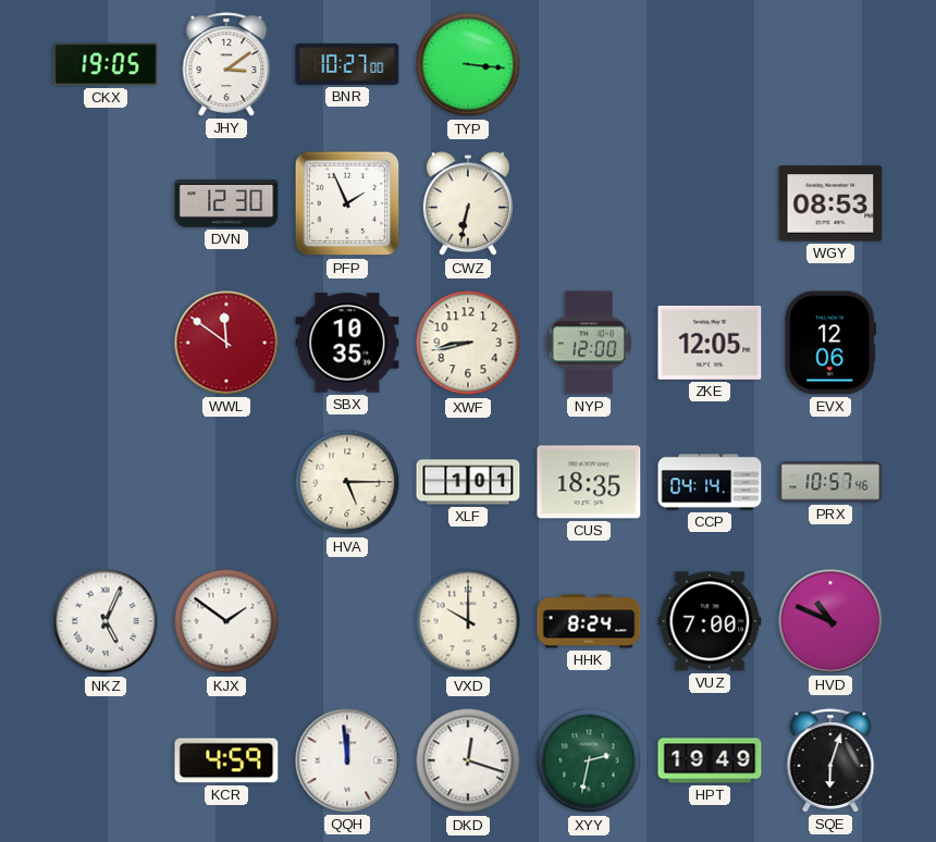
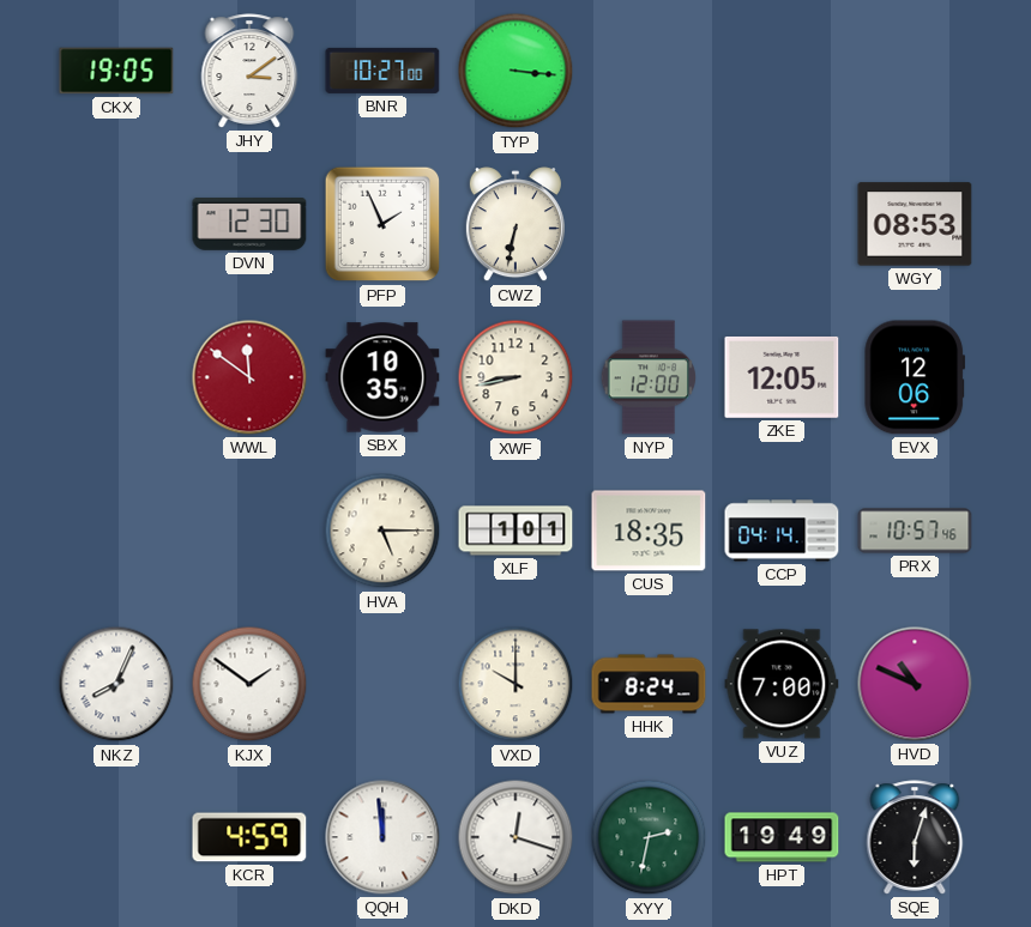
NKZ: 5:04 -> 8:04 (116, 684)
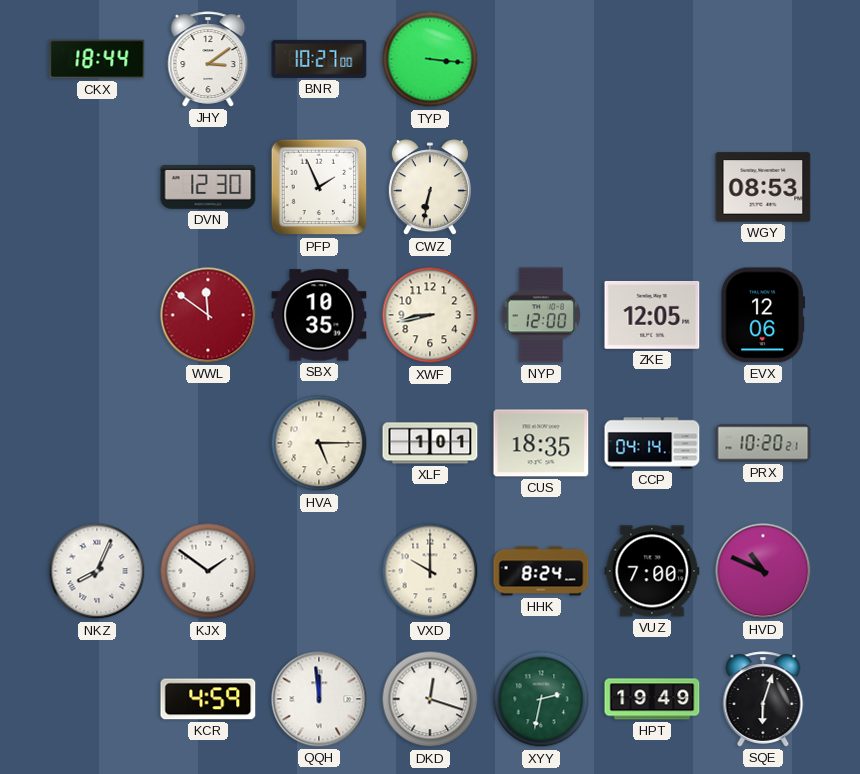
CKX: 19:05 -> 18:44 (97, 59)
PRX: 10:57 -> 10:20 (763, 443)
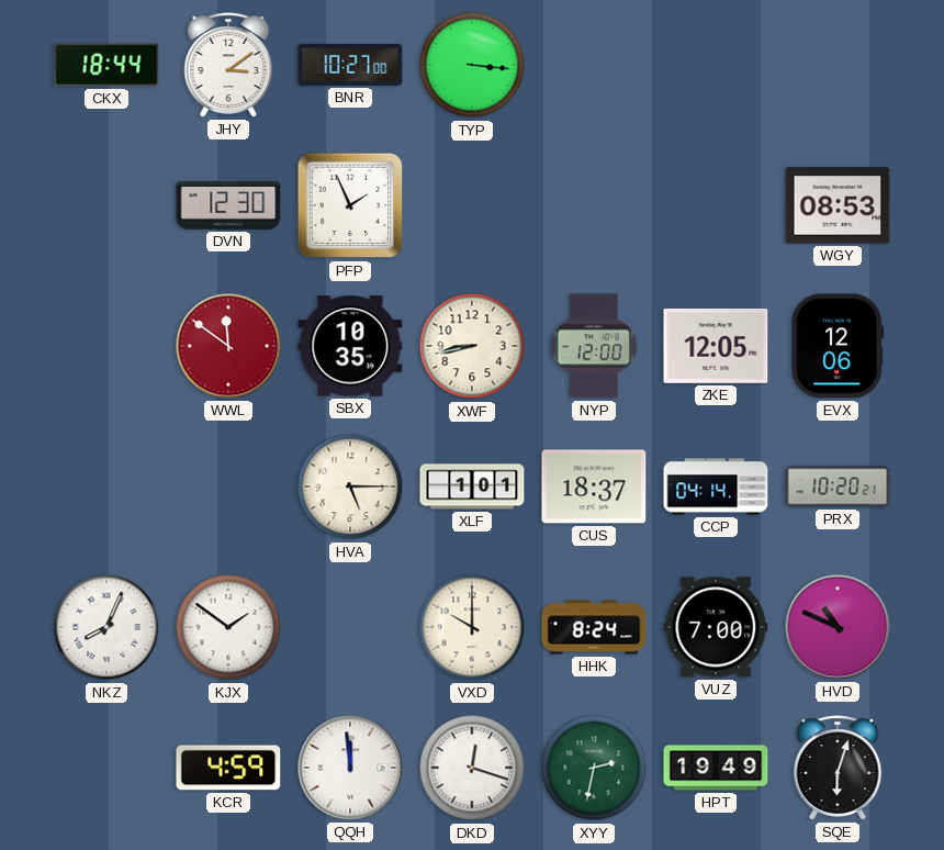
CWZ: 6:32 -> none (430, 188)
CUS: 18:35 -> 18:37 (594, 486)
